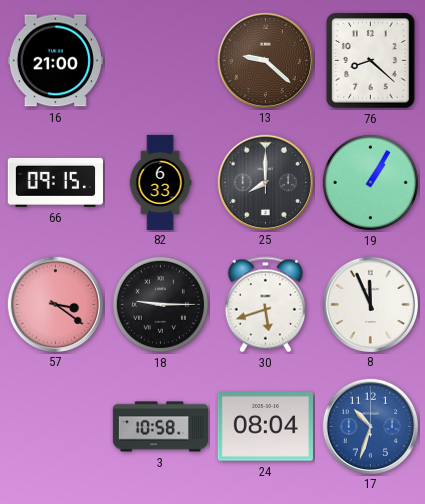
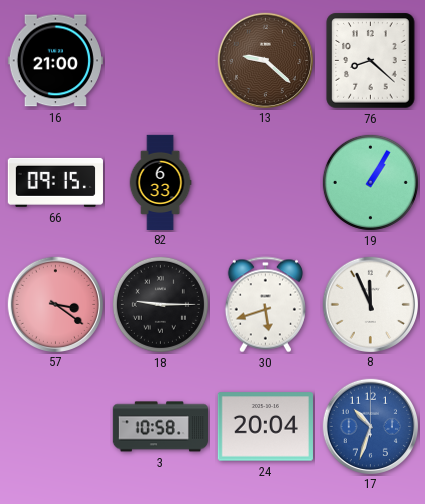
25: 8:00 -> none (265, 182)
24: 08:04 -> 20:04 (265, 427)
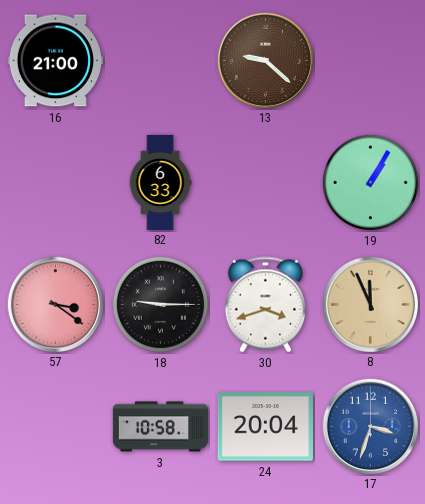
76: 8:22 -> none (371, 61)
66: 09:15 -> none (55, 182)
30: 5:42 -> 3:42 (265, 305)
8 dial: white -> champagne (370, 304)
17: 10:33 -> 3:33 (370, 426)
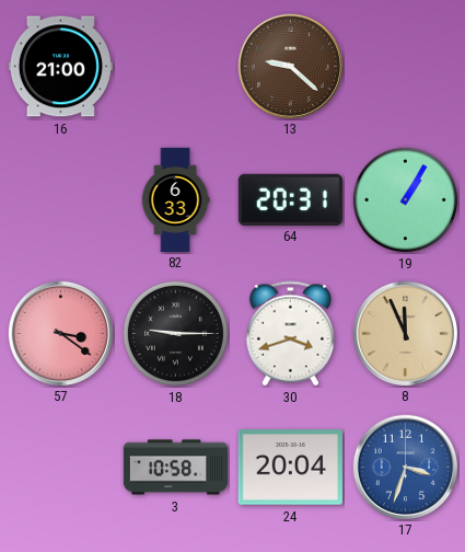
64: none -> 20:31 (290, 199)
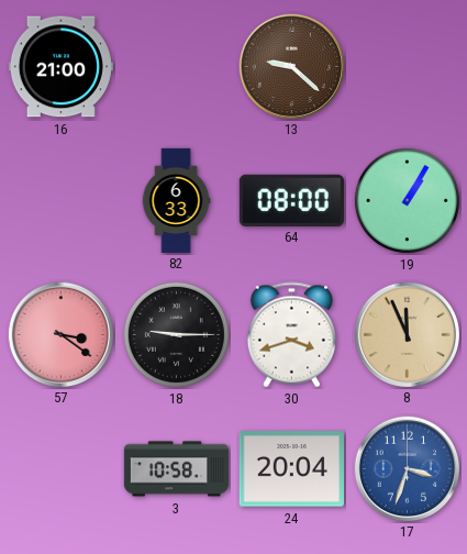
64: 20:31 -> 08:00 (291, 200)
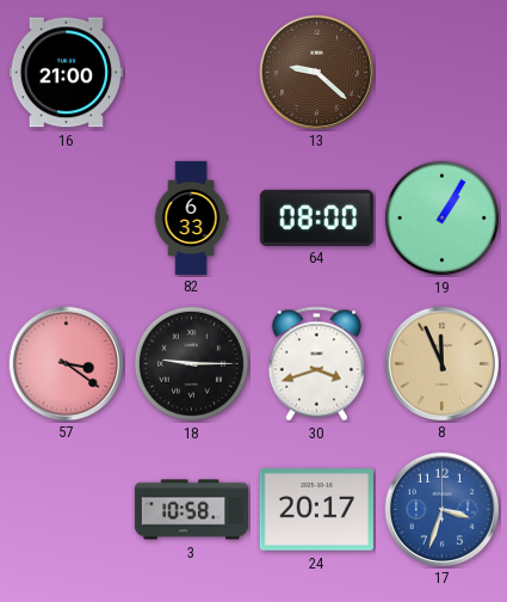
24: 20:04 -> 20:17 (316, 510)
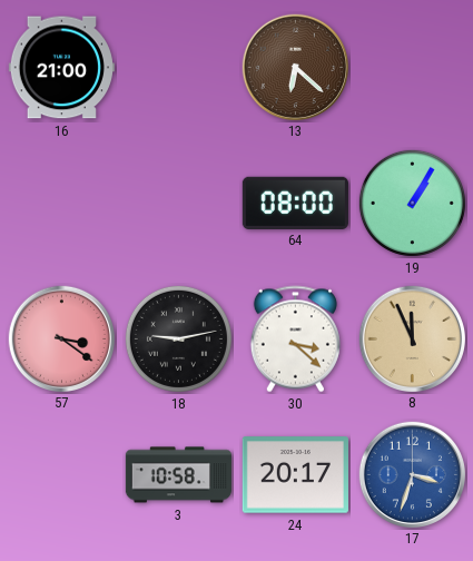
13: 9:22 -> 6:22 (295, 67)
82: 6:33 -> none (191, 217)
18: 9:15 -> 9:13 (178, 338)
30: 3:42 -> 3:22 (295, 339)
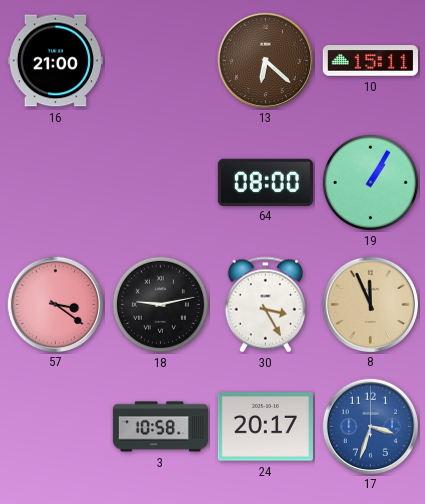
10: none -> 15:11 (370, 61)
30: 3:22 -> 3:25 (265, 305)
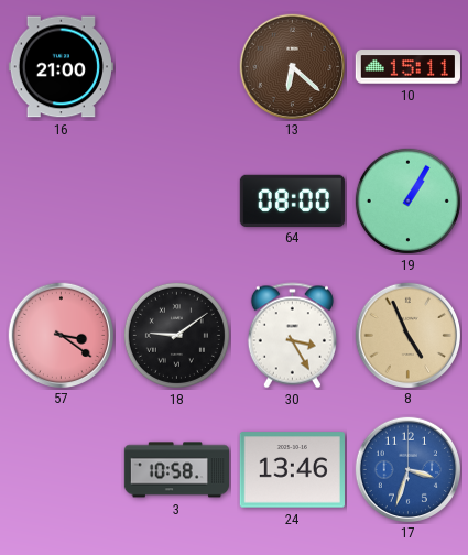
18: 9:13 -> 9:09 (176, 335)
8: 11:56 -> 4:56 (407, 335)
24: 20:17 -> 13:46 (292, 470)
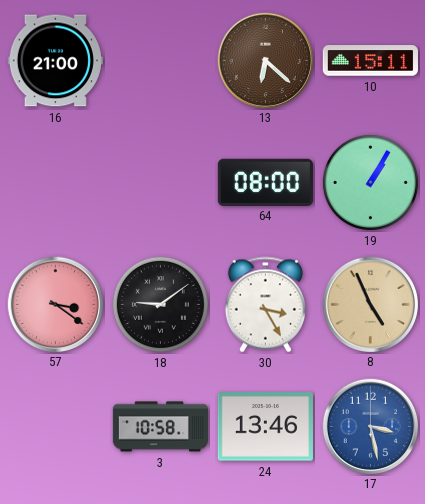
17: 3:33 -> 3:28 (370, 426)
